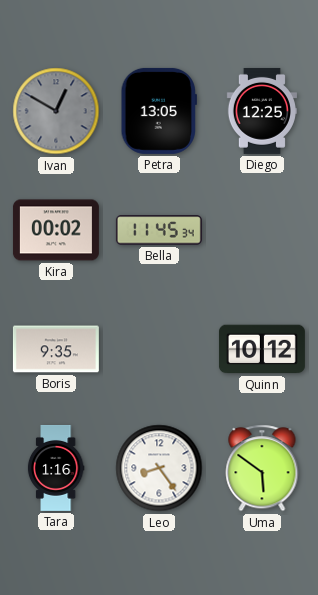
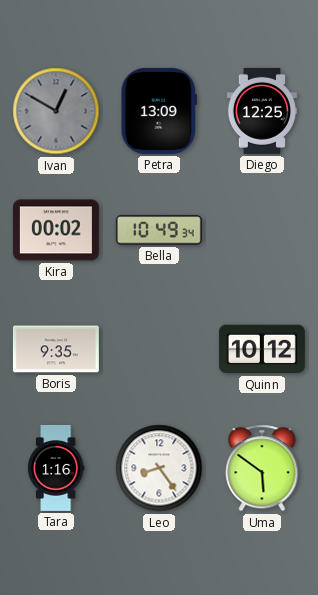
Petra: 13:05 -> 13:09 (158, 111)
Bella: 11:45 -> 10:49 (159, 230)
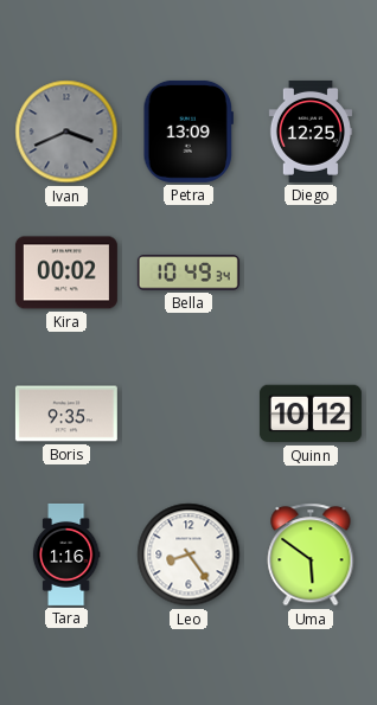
Ivan: 12:50 -> 3:41 (66, 132)
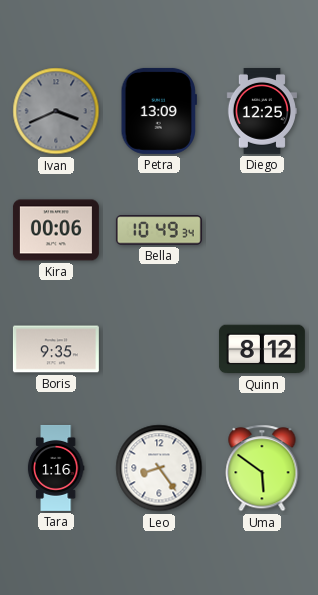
Kira: 00:02 -> 00:06 (56, 230)
Quinn: 10:12 -> 8:12 (262, 349)
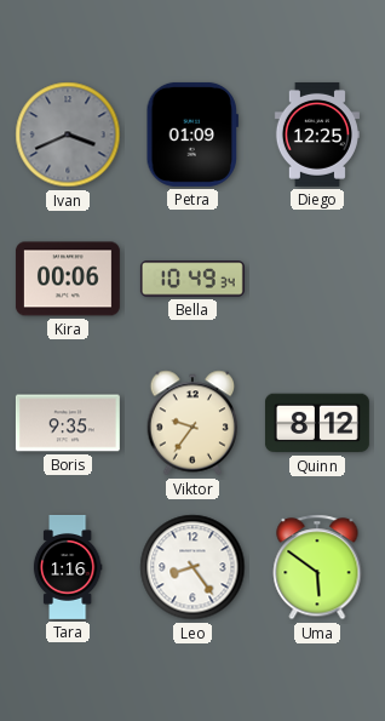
Petra: 13:09 -> 01:09 (191, 135)
Viktor: none -> 9:36 (192, 423)
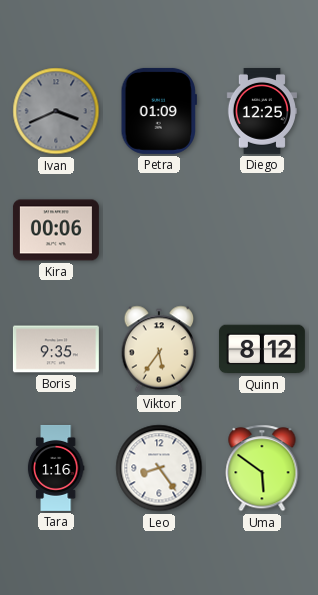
Bella: 10:49 -> none (192, 279)
Viktor: 9:36 -> 5:36 (159, 349)
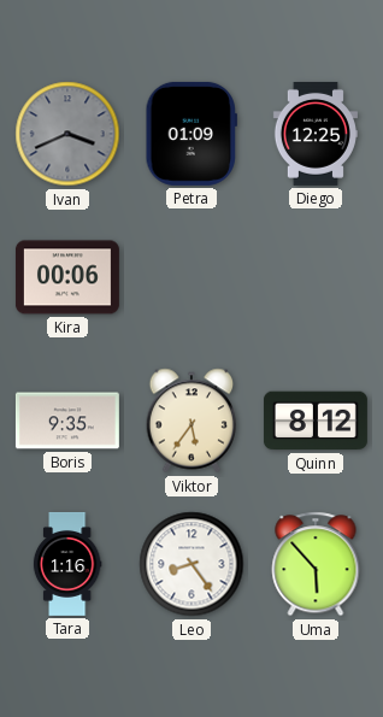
Uma: 5:51 -> 5:53 (316, 564)
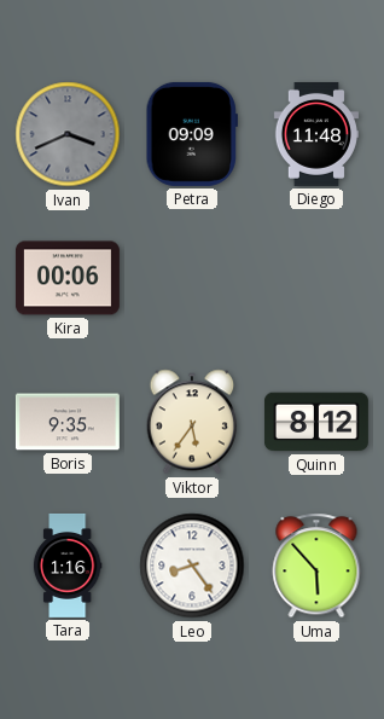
Petra: 01:09 -> 09:09 (191, 134)
Diego: 12:25 -> 11:48 (316, 134)
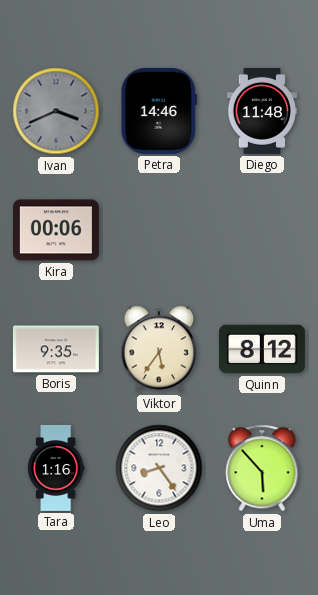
Petra: 09:09 -> 14:46 (158, 111)
